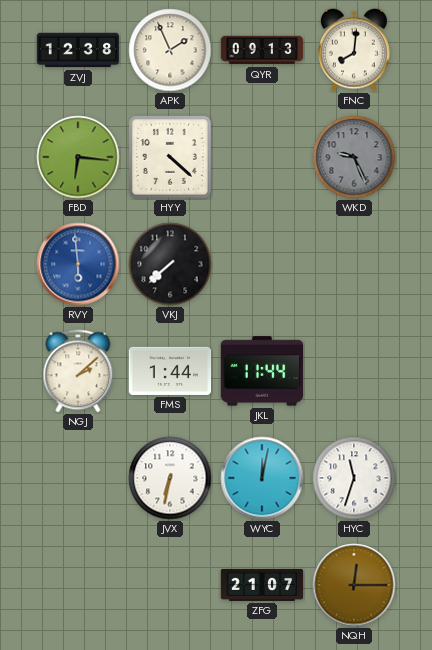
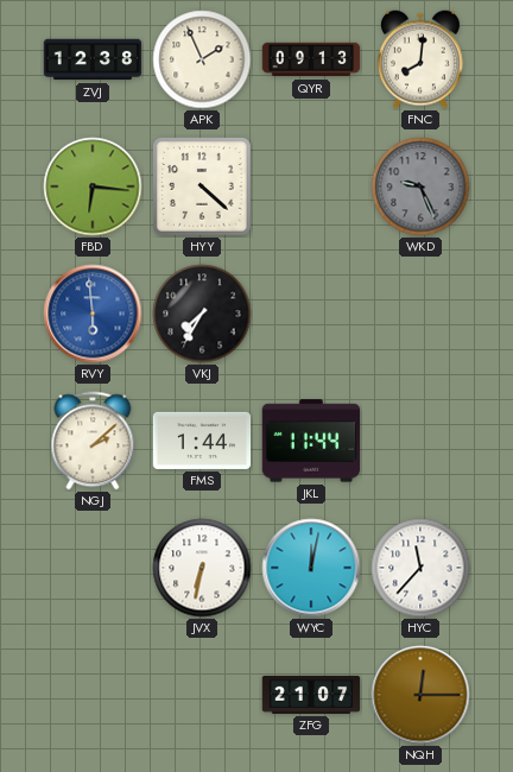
VKJ: 7:38 -> 7:35 (202, 314)
HYC: 11:33 -> 11:37 (420, 568)
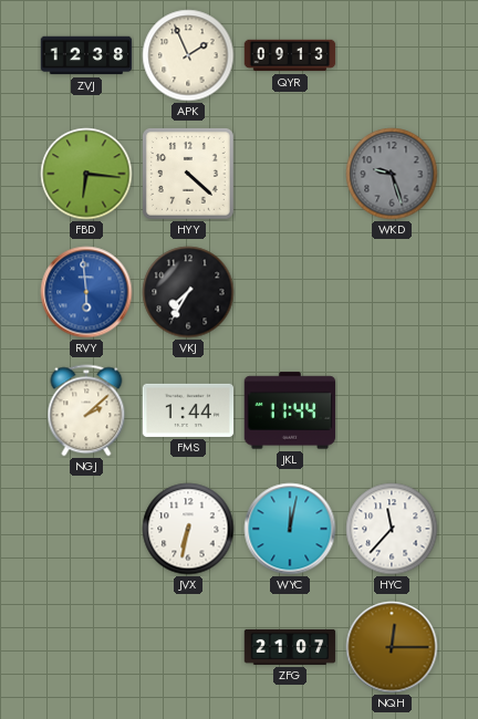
FNC: 8:01 -> none (420, 59)
WKD: 9:26 -> 9:27 (392, 174)
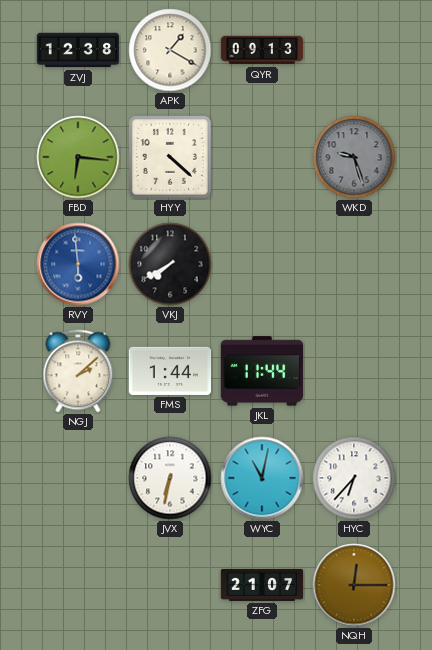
APK: 1:56 -> 1:20 (170, 50)
VKJ: 7:35 -> 7:40 (170, 264)
WYC: 12:02 -> 11:02 (262, 478)
HYC: 11:37 -> 6:37 (354, 478)
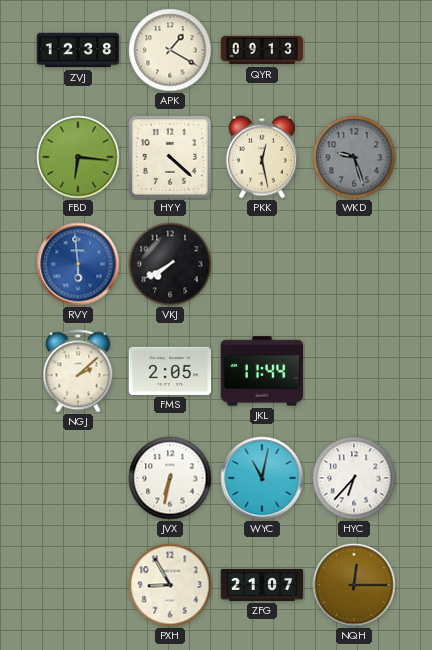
PKK: none -> 12:28 (262, 157)
FMS: 1:44 -> 2:05 (170, 371)
PXH: none -> 8:55 (170, 585)
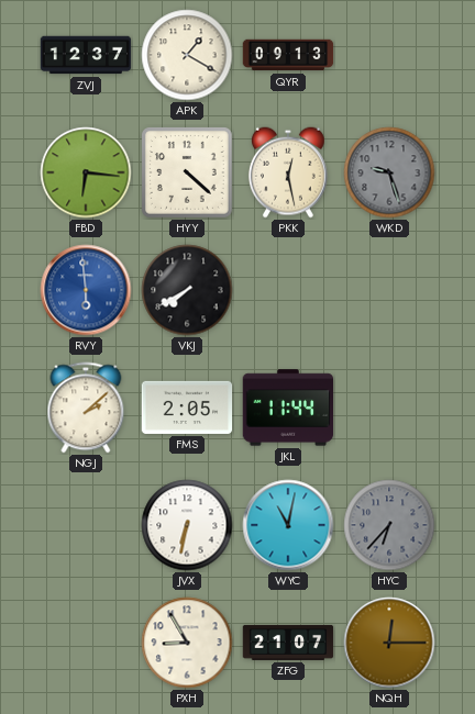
ZVJ: 12:38 -> 12:37 (86, 55)
HYC dial: white -> grey (389, 525)
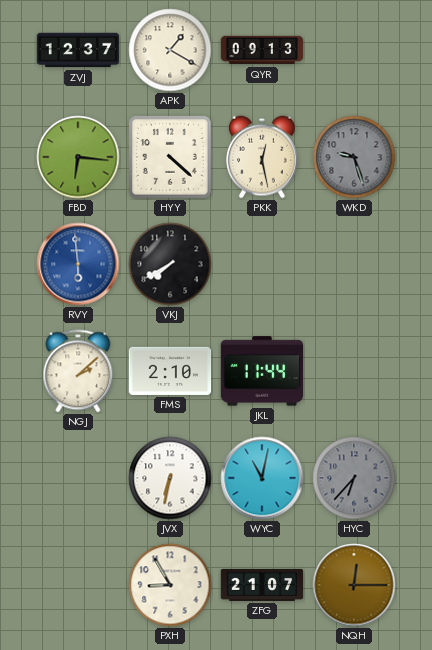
FMS: 2:05 -> 2:10 (170, 371)
